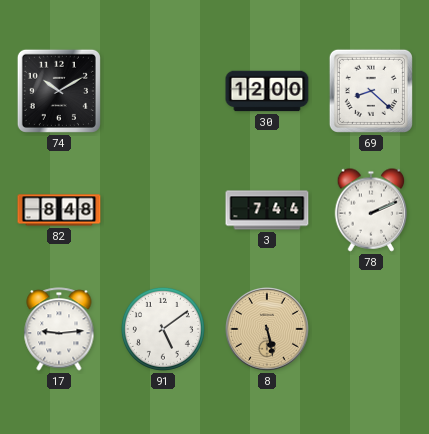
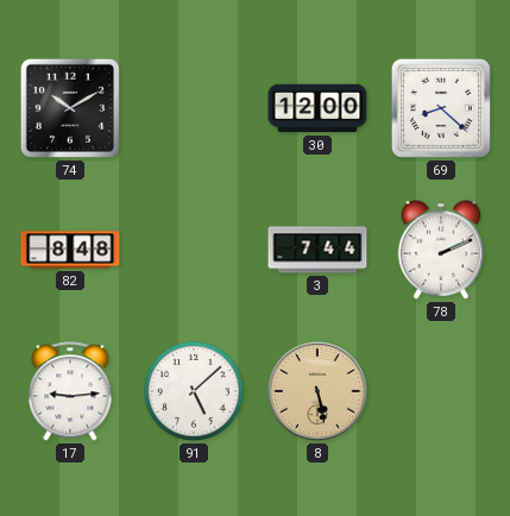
91: 5:09 -> 5:08 (194, 391)
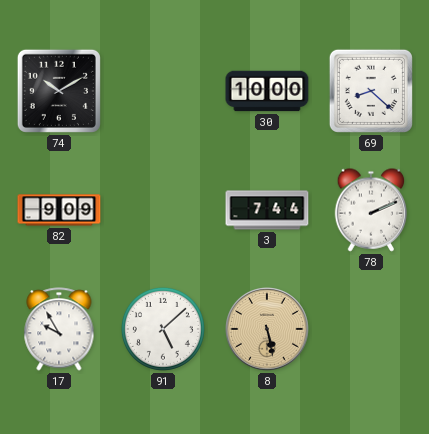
30: 12:00 -> 10:00 (267, 91)
82: 8:48 -> 9:09 (59, 210)
17: 9:14 -> 9:55 (59, 329)
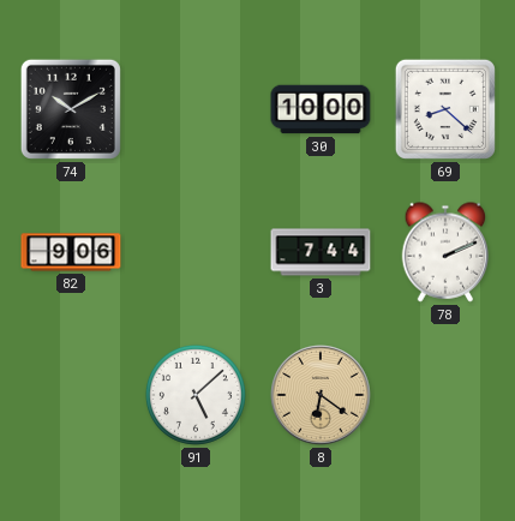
82: 9:09 -> 9:06 (71, 252)
17: 9:55 -> none (59, 329)
8: 5:28 -> 6:21 (322, 396)
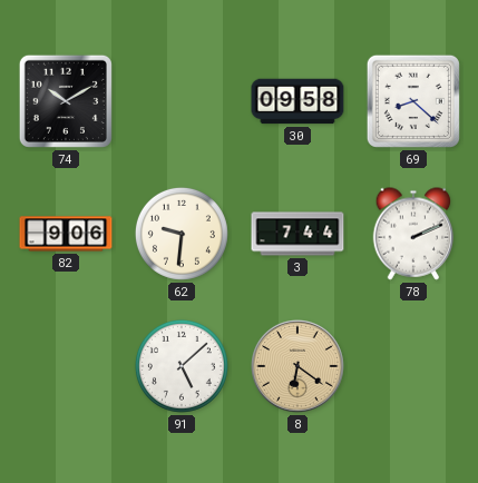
30: 10:00 -> 09:58 (297, 101)
62: none -> 9:31 (182, 234)
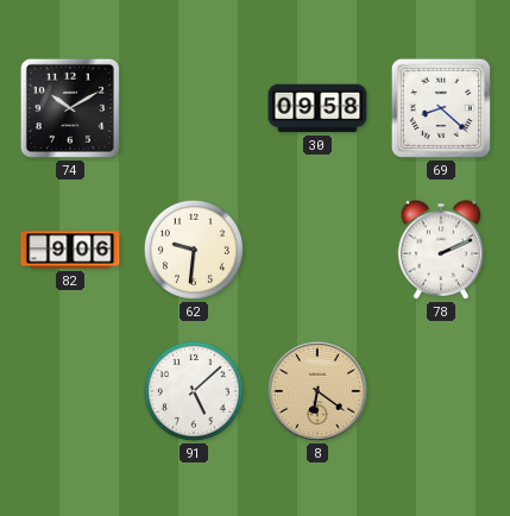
3: 7:44 -> none (297, 234)
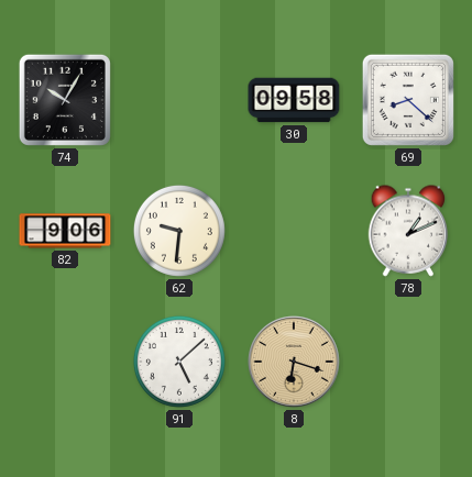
74: 10:10 -> 10:05 (65, 100)
78: 2:11 -> 1:11 (408, 231)
8: 6:21 -> 6:18 (295, 363)
